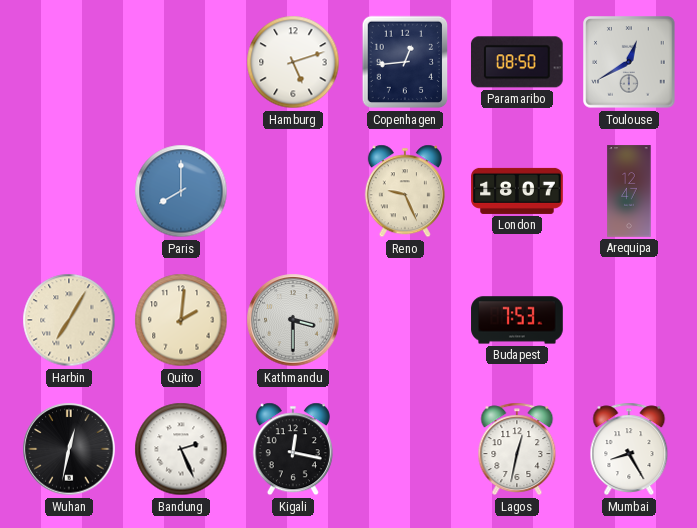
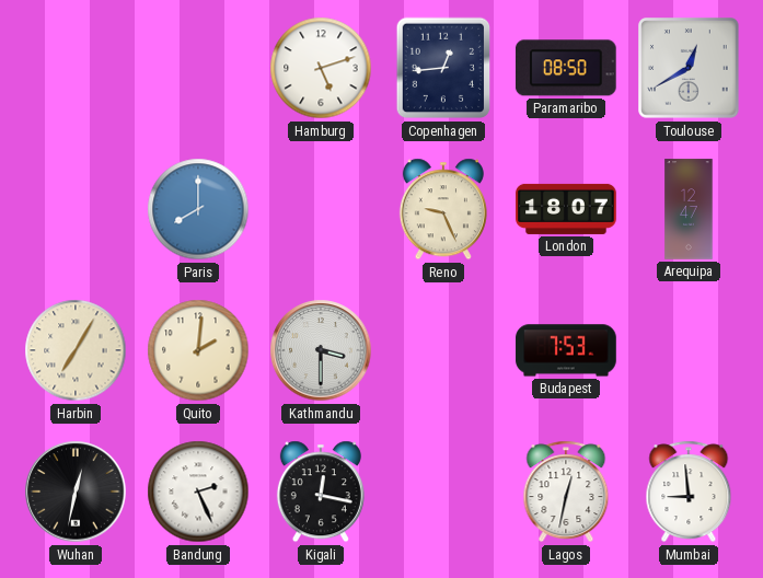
Mumbai: 8:25 -> 8:59 (689, 492)
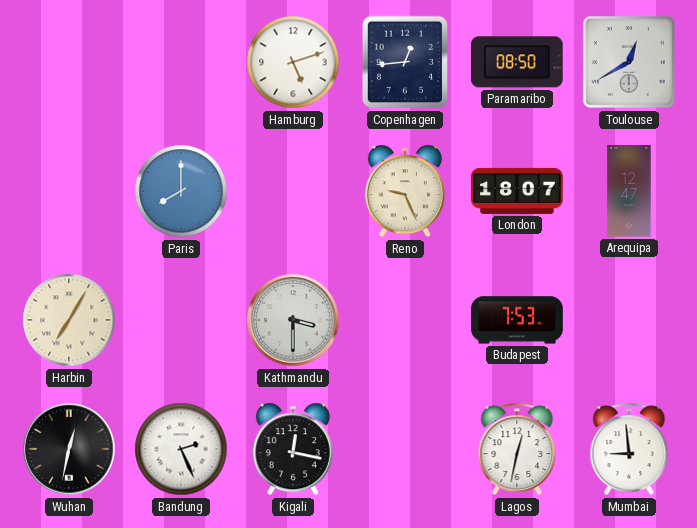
Quito: 2:01 -> none (198, 350)
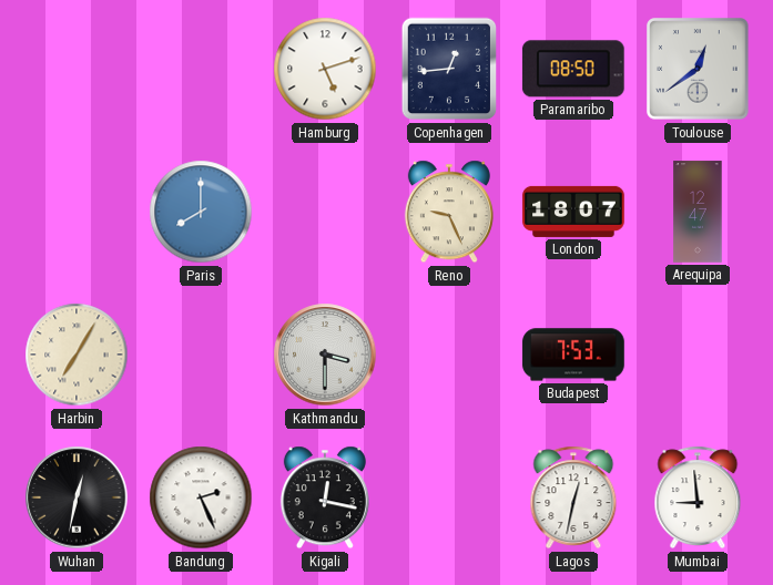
Toulouse: 12:40 -> 12:39 (698, 69)
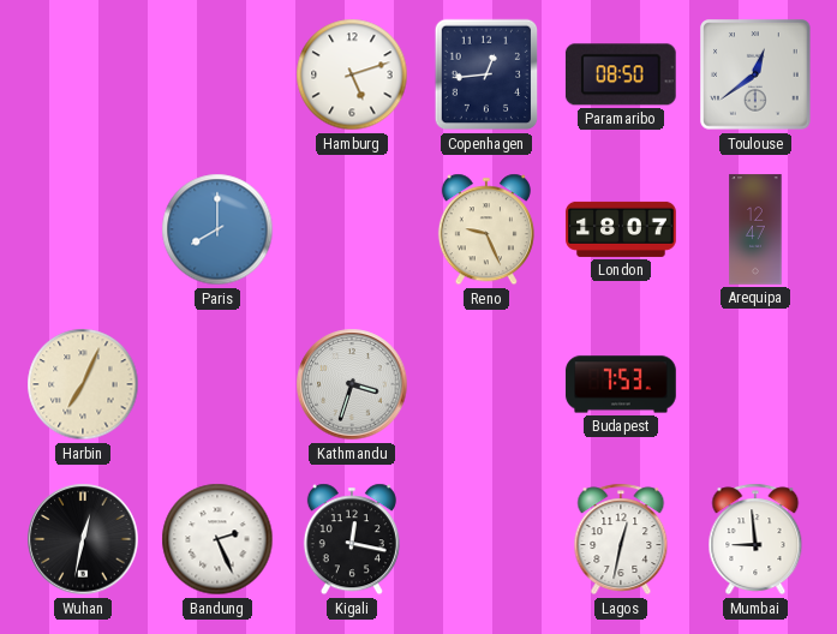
Harbin: 7:05 -> 7:04 (83, 384)
Kathmandu: 3:30 -> 3:33 (352, 384)
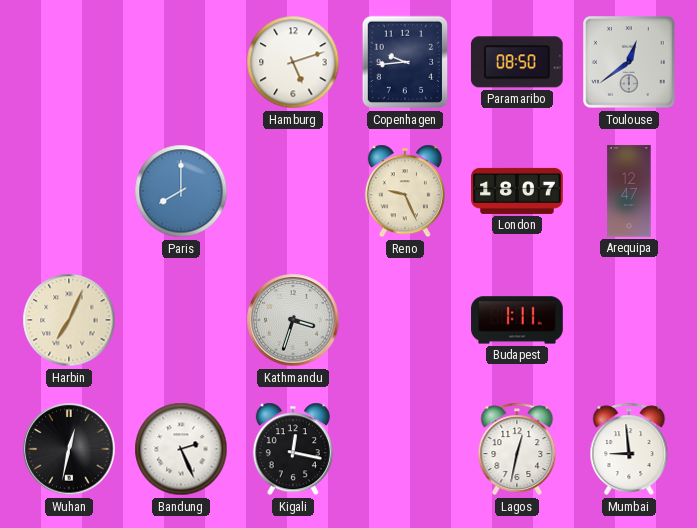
Copenhagen: 12:44 -> 9:44 (405, 62)
Budapest: 7:53 -> 1:11 (517, 320)
